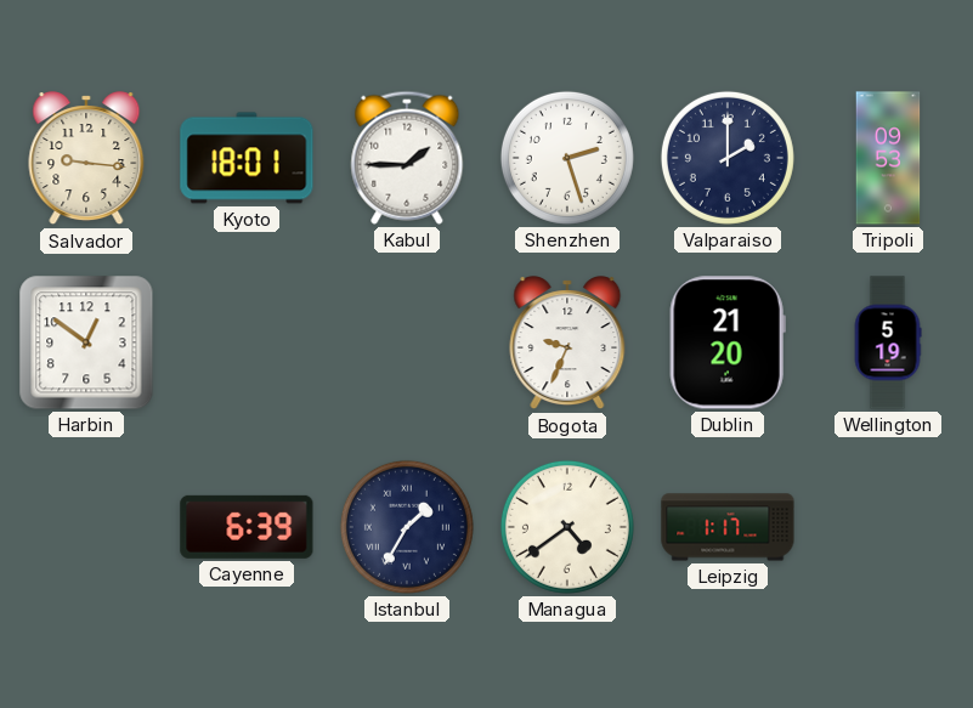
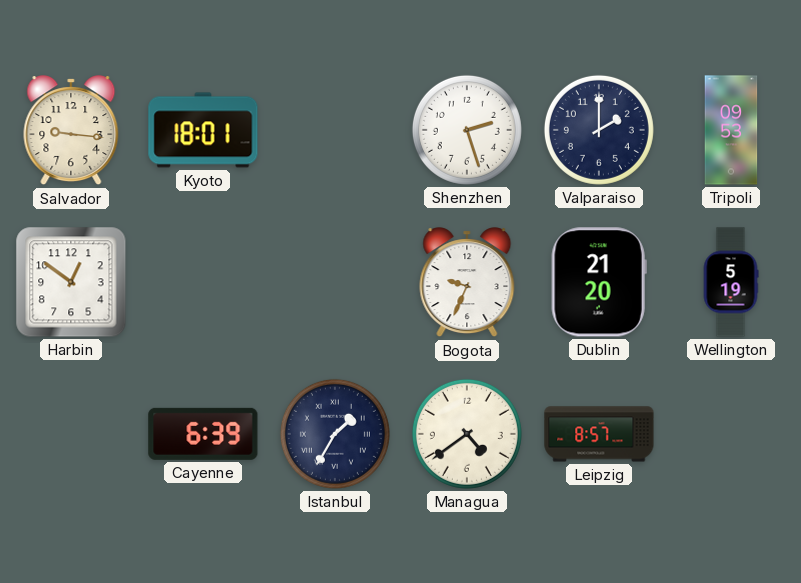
Kabul: 1:45 -> none (407, 158)
Leipzig: 1:17 -> 8:57 (599, 434)
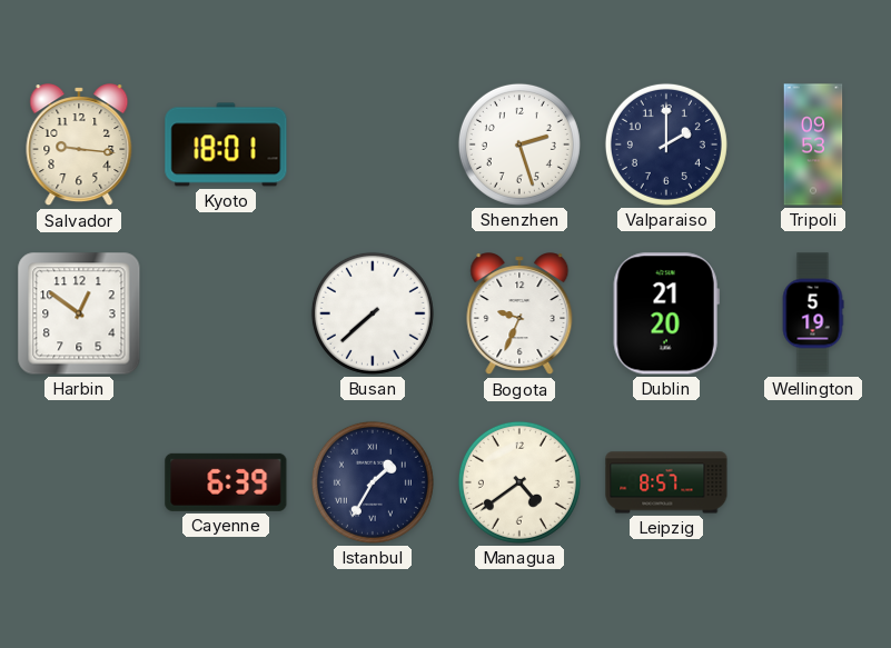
Busan: none -> 7:38 (373, 313)
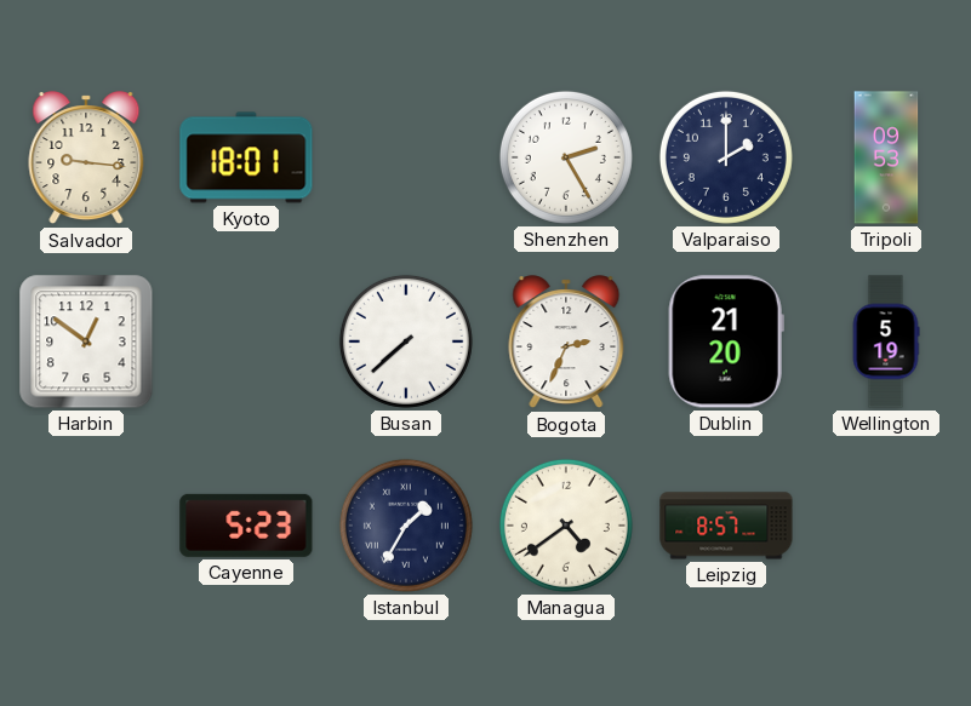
Shenzhen: 2:27 -> 2:25 (566, 157)
Bogota: 9:34 -> 2:34 (566, 343)
Cayenne: 6:39 -> 5:23 (246, 526)
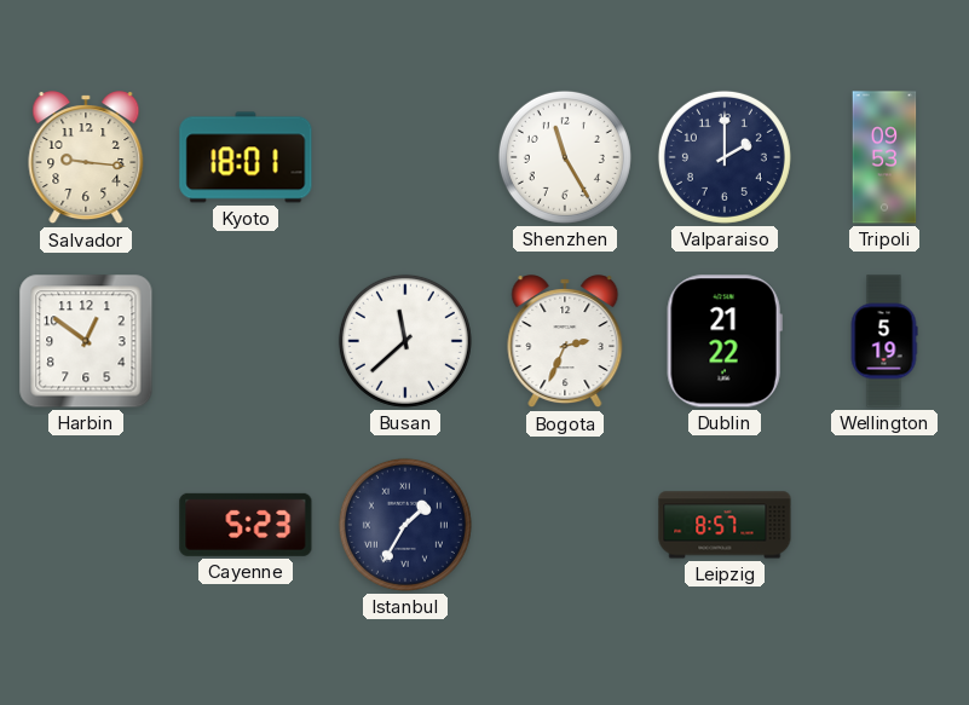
Shenzhen: 2:25 -> 11:25 (565, 157)
Busan: 7:38 -> 11:38 (405, 341)
Dublin: 21:20 -> 21:22 (725, 341)
Managua: 4:39 -> none (566, 526)
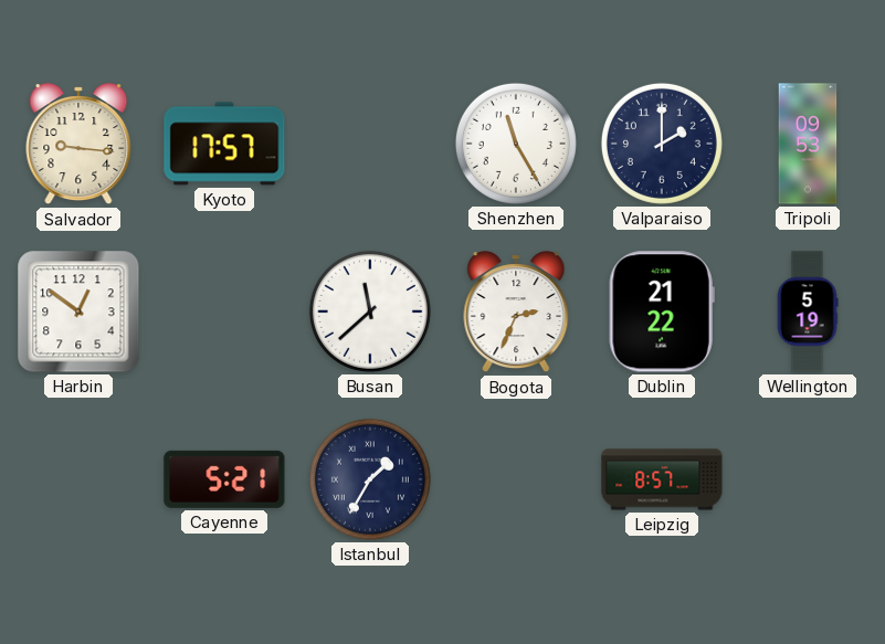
Kyoto: 18:01 -> 17:57 (224, 144)
Cayenne: 5:23 -> 5:21 (224, 479)
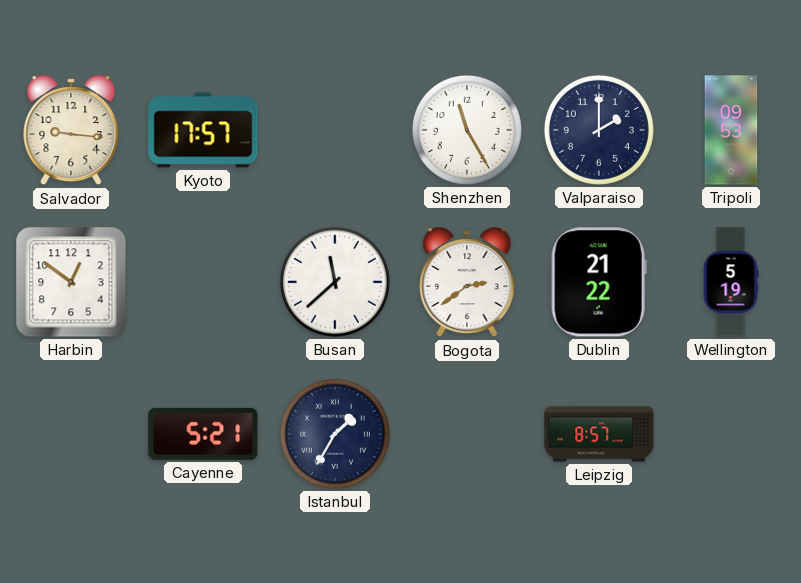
Bogota: 2:34 -> 2:39 (467, 283)
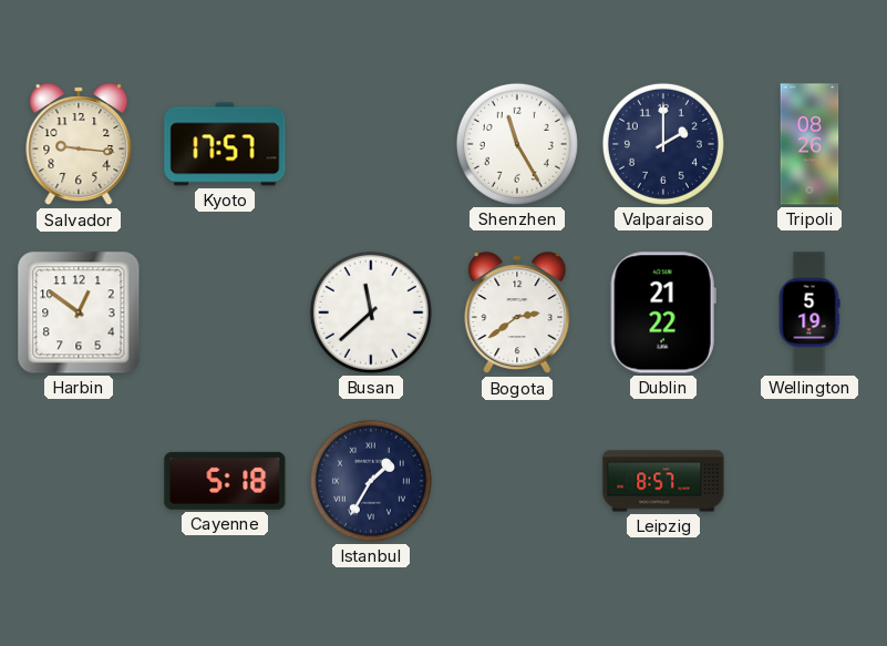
Tripoli: 09:53 -> 08:26 (809, 144)
Cayenne: 5:21 -> 5:18 (225, 481)
